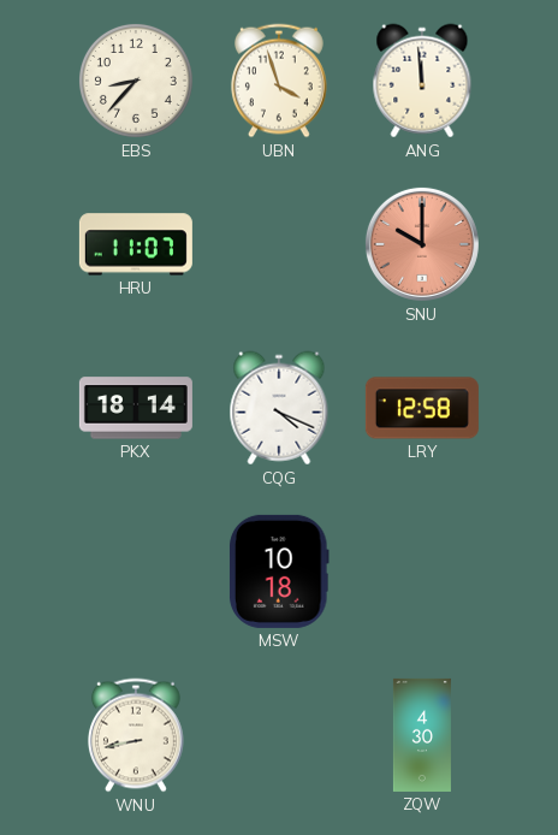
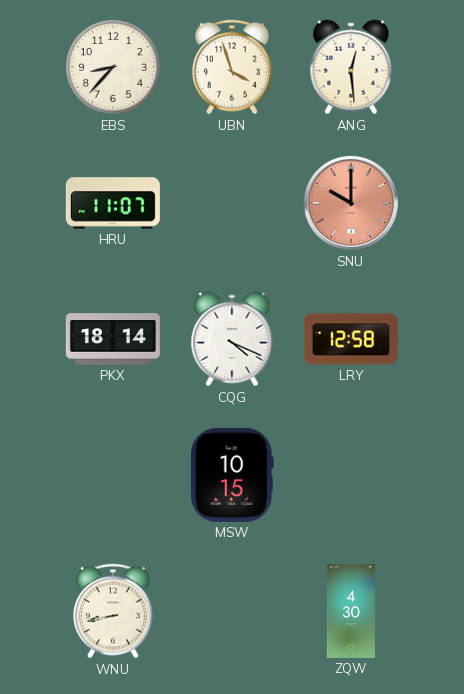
ANG: 11:59 -> 12:29 (351, 67)
MSW: 10:18 -> 10:15 (232, 475)
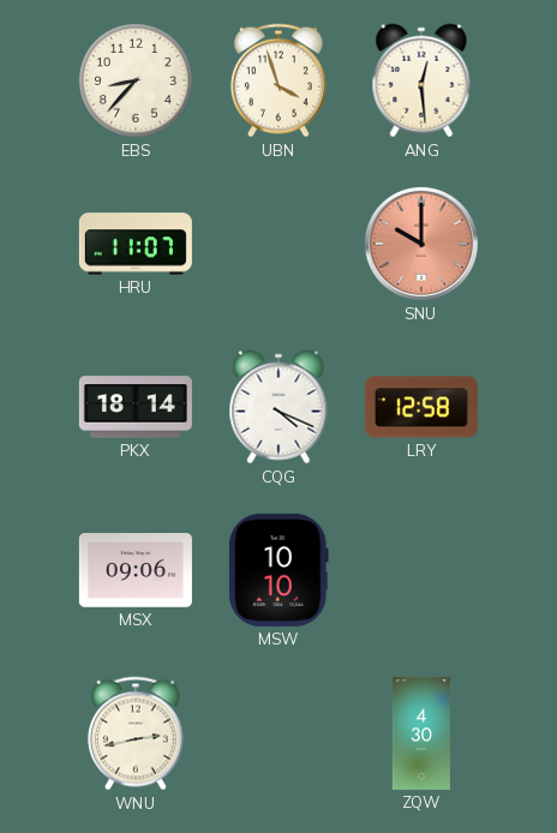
MSX: none -> 09:06 (136, 570)
MSW: 10:15 -> 10:10 (278, 570)
WNU: 8:43 -> 2:43 (136, 733)
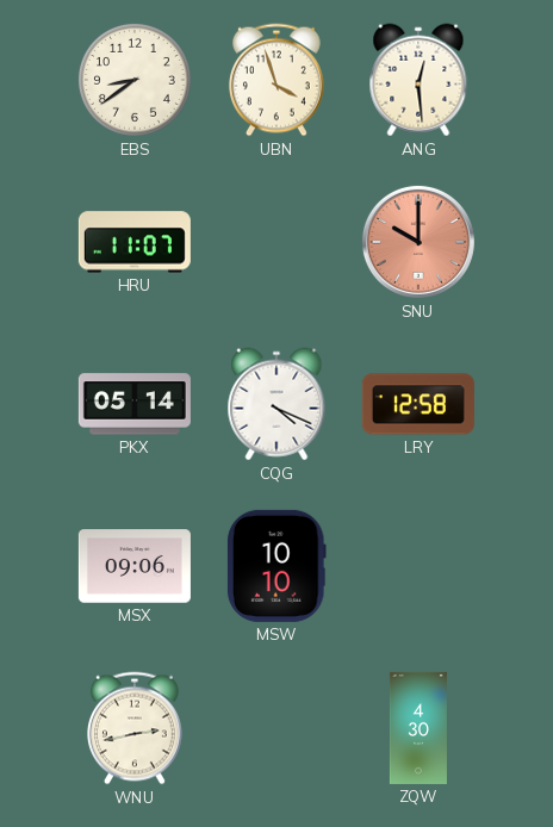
EBS: 8:37 -> 8:39 (135, 80)
PKX: 18:14 -> 05:14 (135, 404)
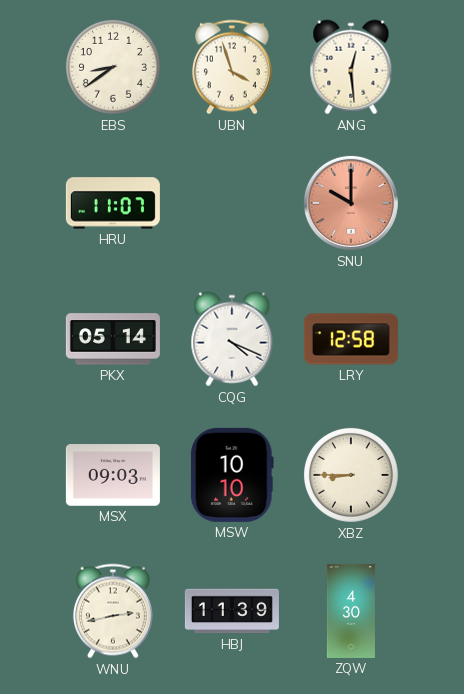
MSX: 09:06 -> 09:03 (113, 475)
XBZ: none -> 8:45 (351, 475)
HBJ: none -> 11:39 (232, 611)
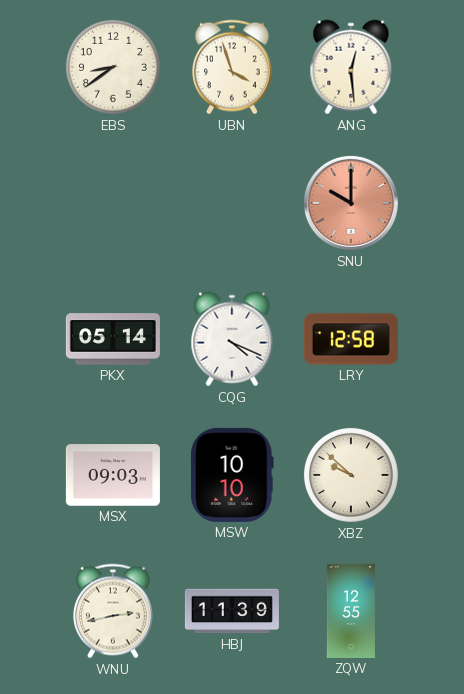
HRU: 11:07 -> none (113, 203)
XBZ: 8:45 -> 9:52 (351, 475)
ZQW: 4:30 -> 12:55 (351, 611)
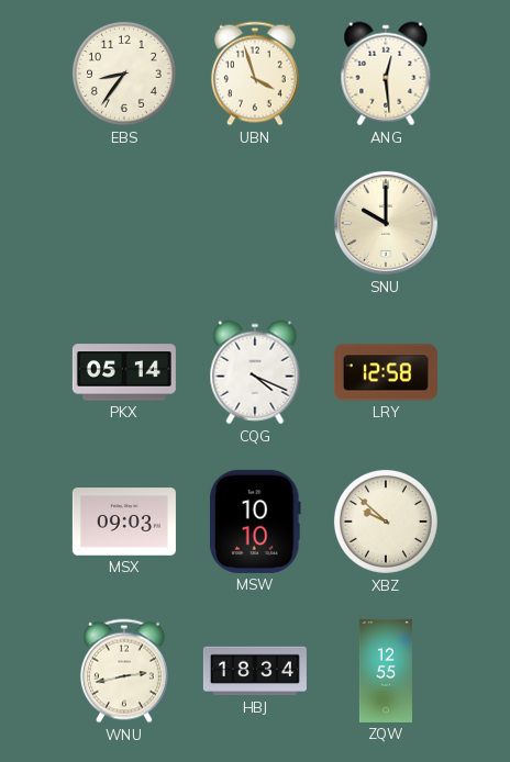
EBS: 8:39 -> 8:36 (124, 74)
SNU dial: salmon -> cream (386, 223)
HBJ: 11:39 -> 18:34 (255, 671)
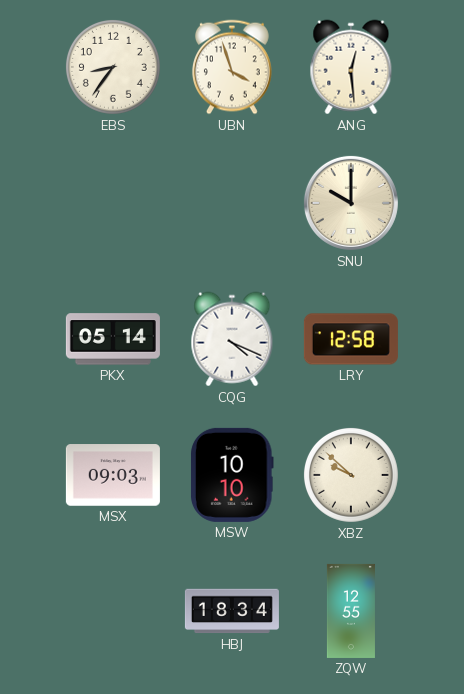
WNU: 2:43 -> none (124, 671)
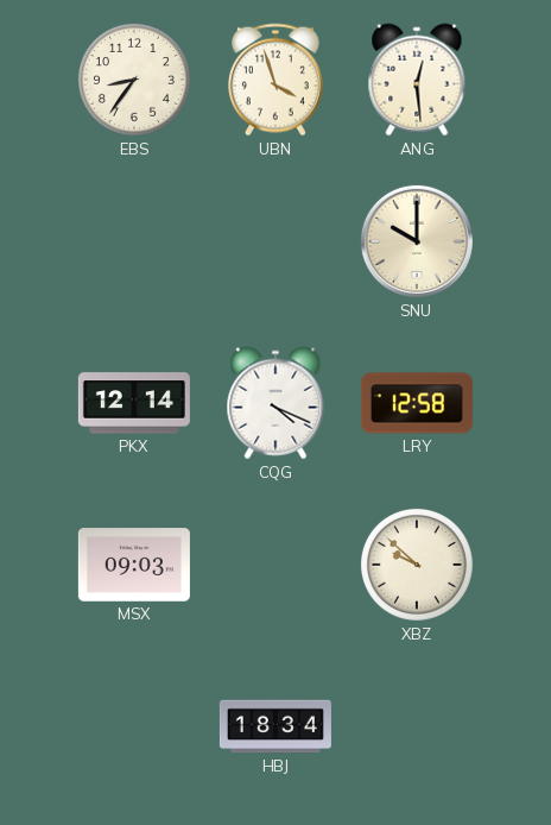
PKX: 05:14 -> 12:14 (134, 403)
MSW: 10:10 -> none (232, 475)
ZQW: 12:55 -> none (351, 611)
